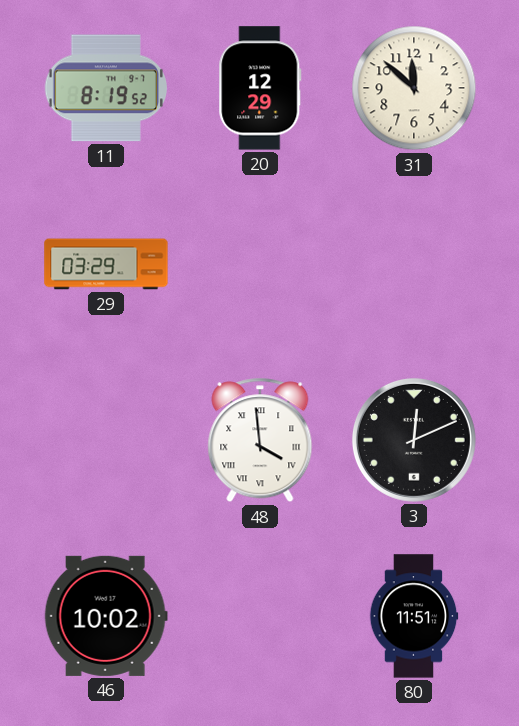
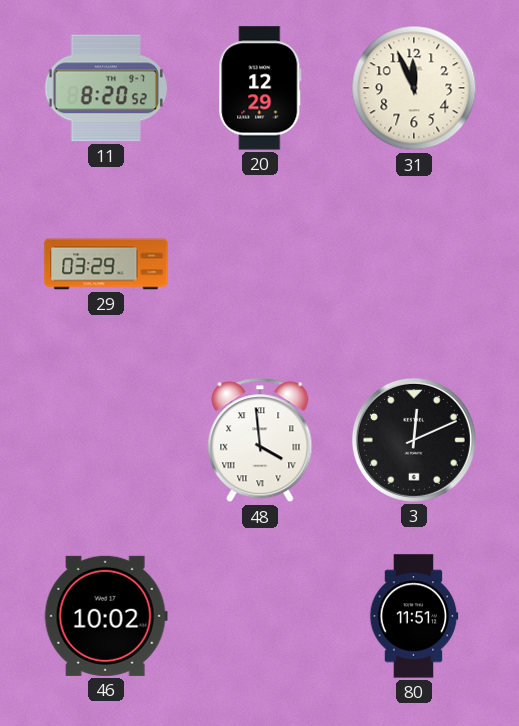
11: 8:19 -> 8:20 (105, 88)
31: 11:52 -> 11:56 (414, 88)
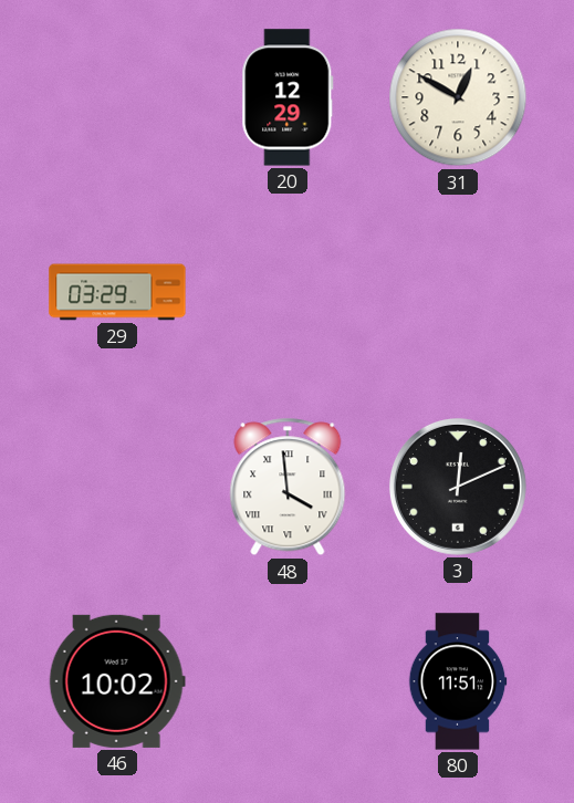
11: 8:20 -> none (105, 88)
31: 11:56 -> 12:50 (458, 97)
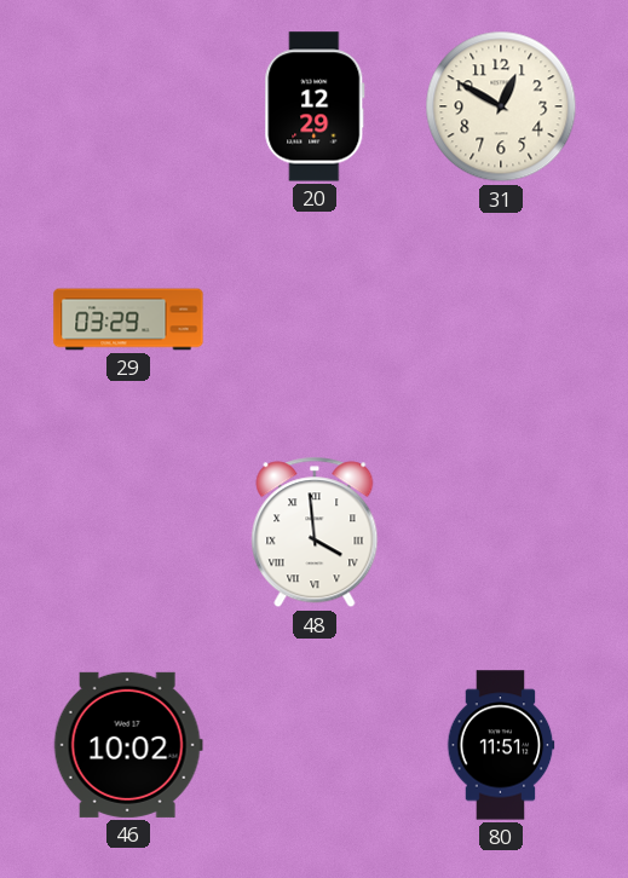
3: 12:11 -> none (458, 487)
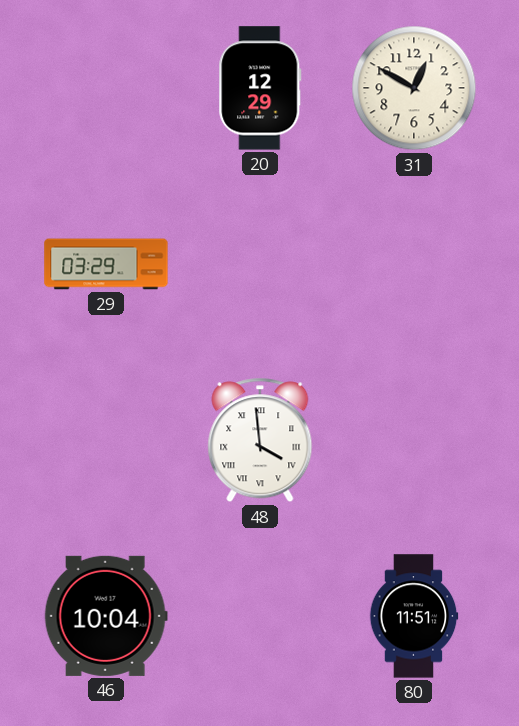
46: 10:02 -> 10:04 (106, 616)
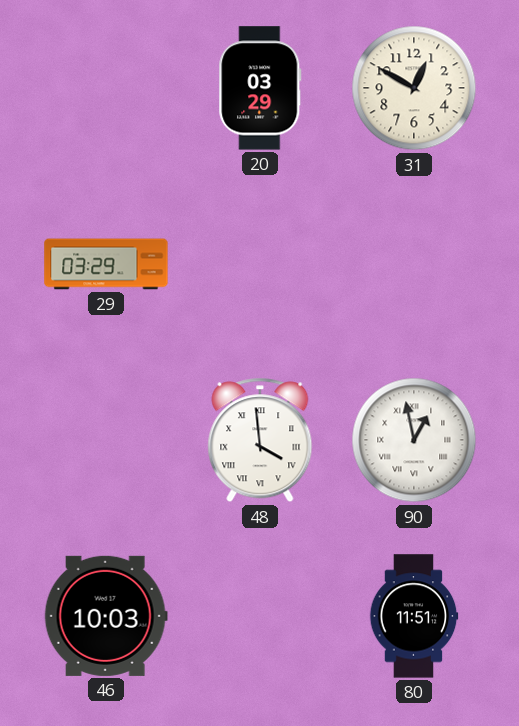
20: 12:29 -> 03:29 (260, 88)
90: none -> 12:58 (414, 440)
46: 10:04 -> 10:03 (106, 616)
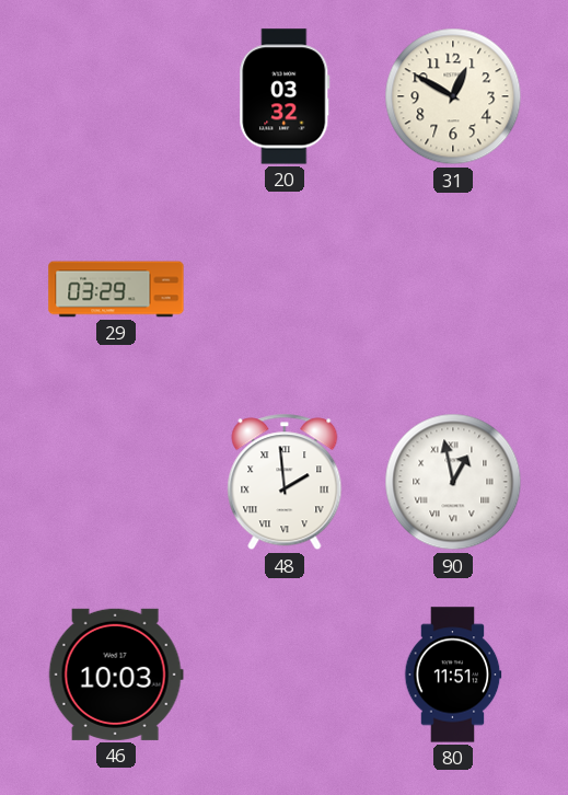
20: 03:29 -> 03:32 (285, 96)
48: 3:59 -> 1:59 (285, 482)
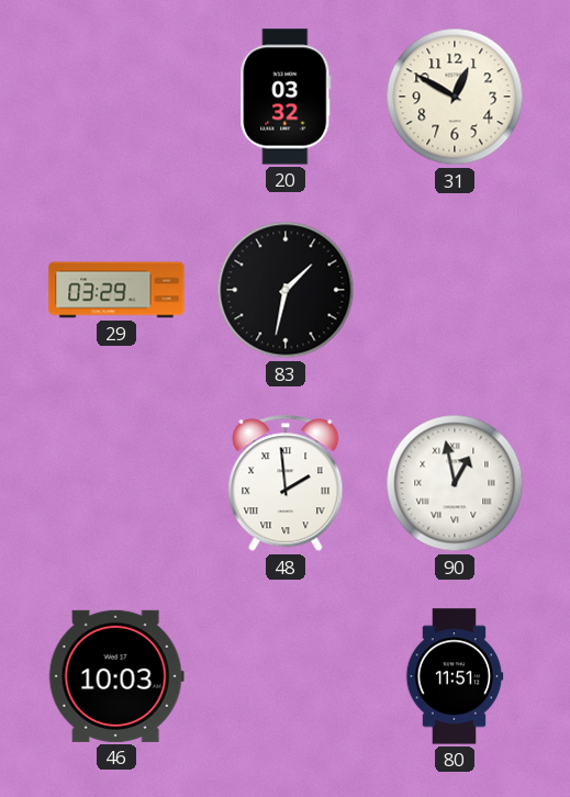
83: none -> 1:32 (286, 290)
